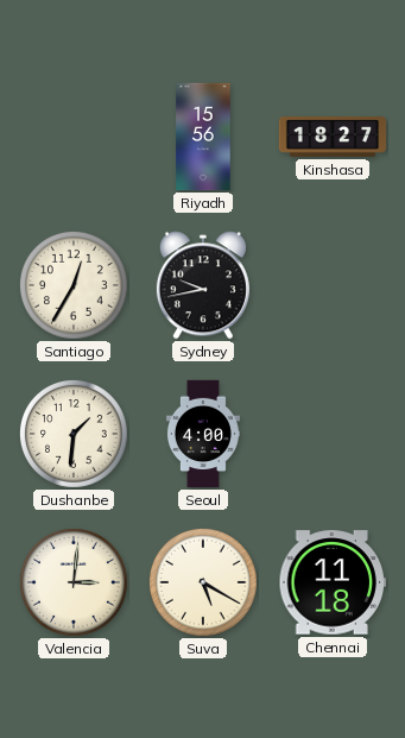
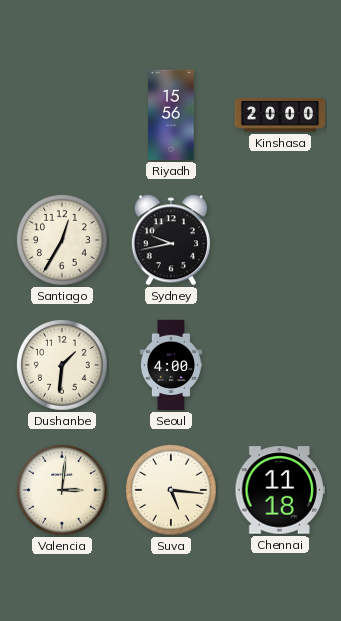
Kinshasa: 18:27 -> 20:00 (280, 115)
Suva: 5:20 -> 5:16 (171, 490)
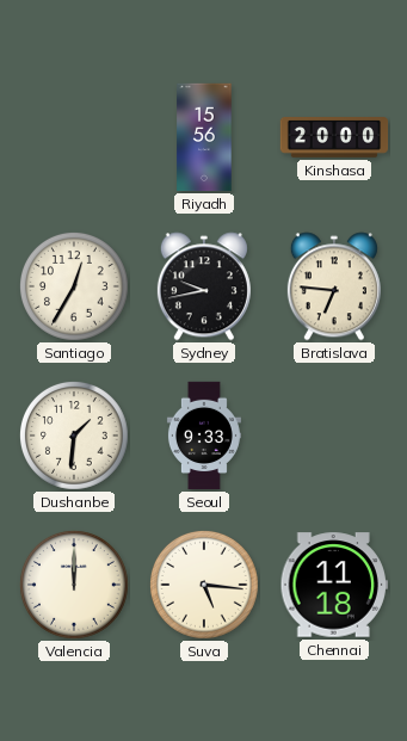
Bratislava: none -> 6:46 (334, 286)
Seoul: 4:00 -> 9:33 (204, 436)
Valencia: 3:01 -> 12:00 (74, 585)
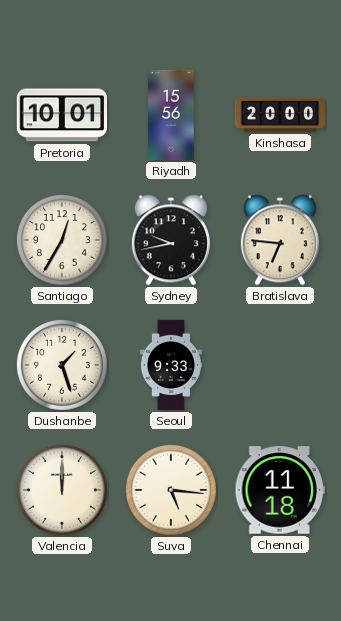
Pretoria: none -> 10:01 (61, 115)
Dushanbe: 1:31 -> 1:27 (62, 365)
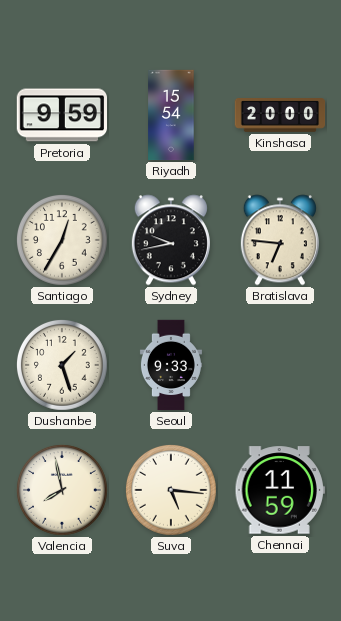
Pretoria: 10:01 -> 9:59 (61, 115)
Riyadh: 15:56 -> 15:54 (171, 115)
Valencia: 12:00 -> 7:58 (62, 490)
Chennai: 11:18 -> 11:59 (279, 490)
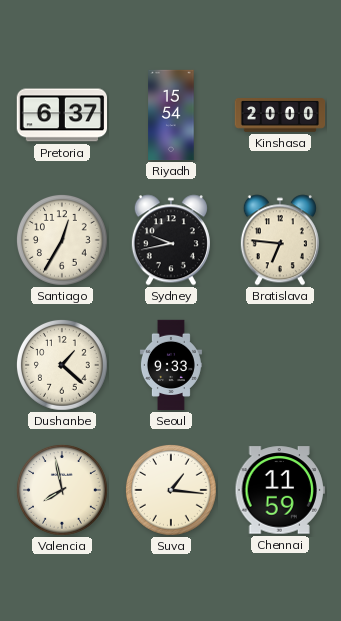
Pretoria: 9:59 -> 6:37 (61, 115)
Dushanbe: 1:27 -> 1:22 (62, 365)
Suva: 5:16 -> 1:16 (171, 490)
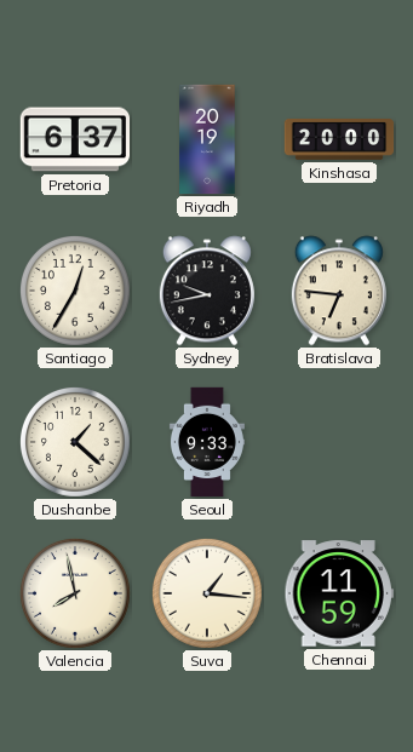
Riyadh: 15:54 -> 20:19 (207, 139)
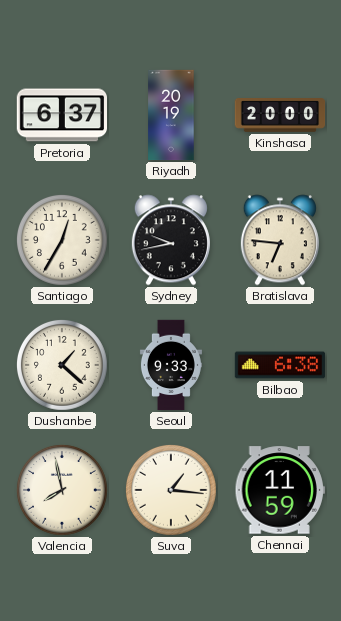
Bilbao: none -> 6:38 (280, 365)
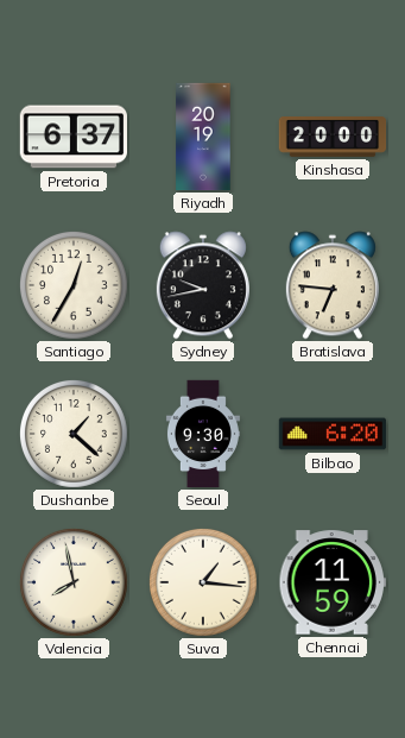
Seoul: 9:33 -> 9:30 (203, 434)
Bilbao: 6:38 -> 6:20 (333, 434)
